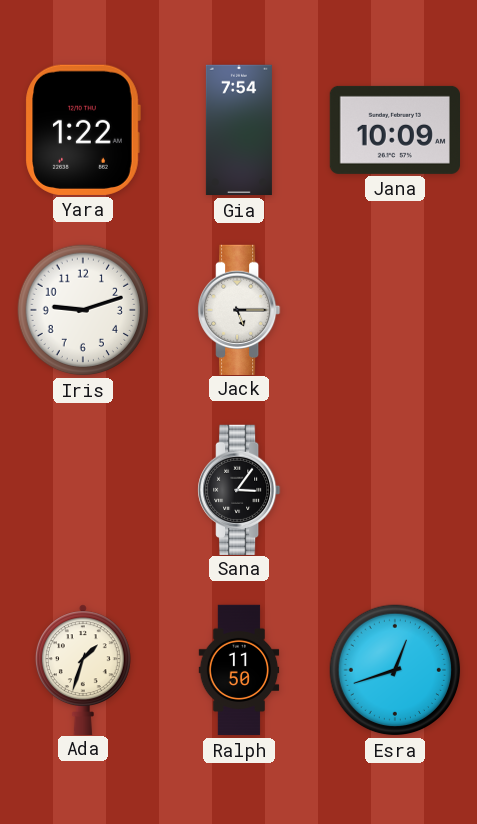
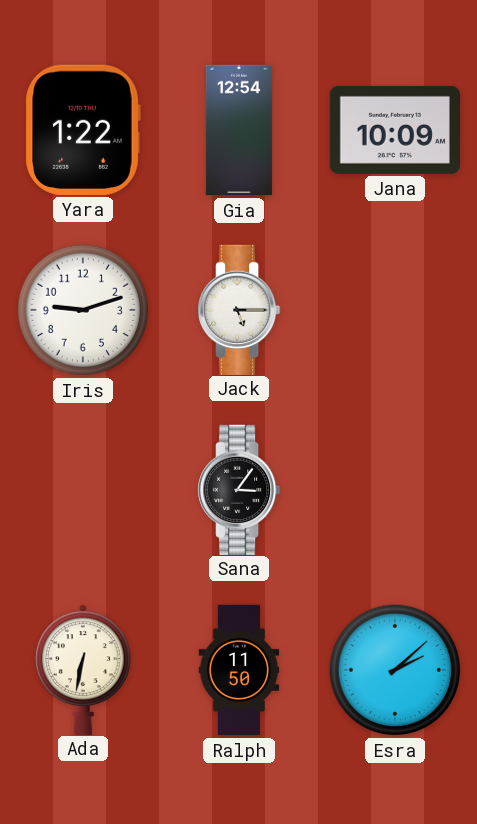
Gia: 7:54 -> 12:54 (239, 130)
Ada: 1:33 -> 6:32 (83, 669)
Esra: 12:42 -> 2:08 (395, 670)
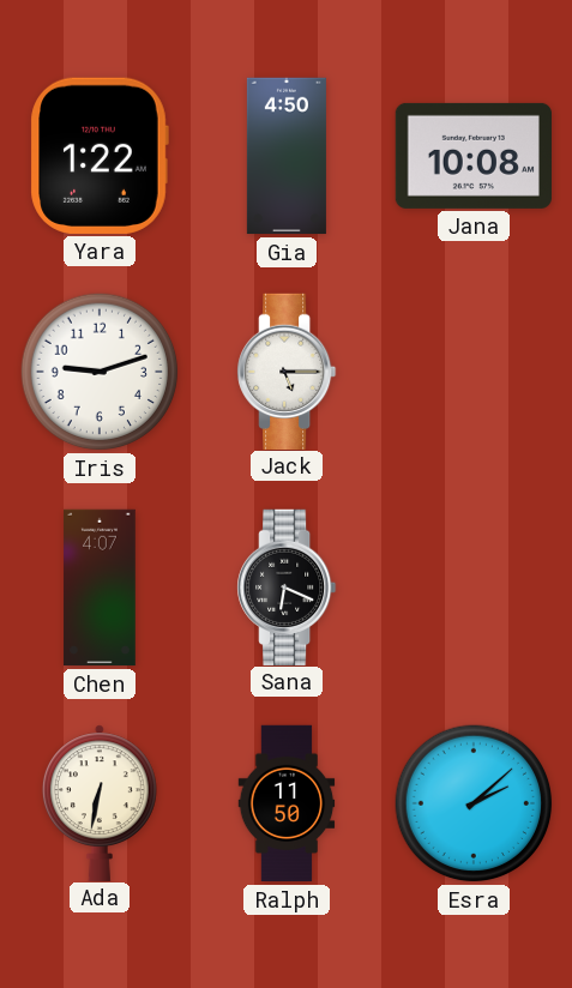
Gia: 12:54 -> 4:50 (287, 156)
Jana: 10:09 -> 10:08 (472, 156)
Chen: none -> 4:07 (100, 588)
Sana: 3:06 -> 6:19 (288, 586)
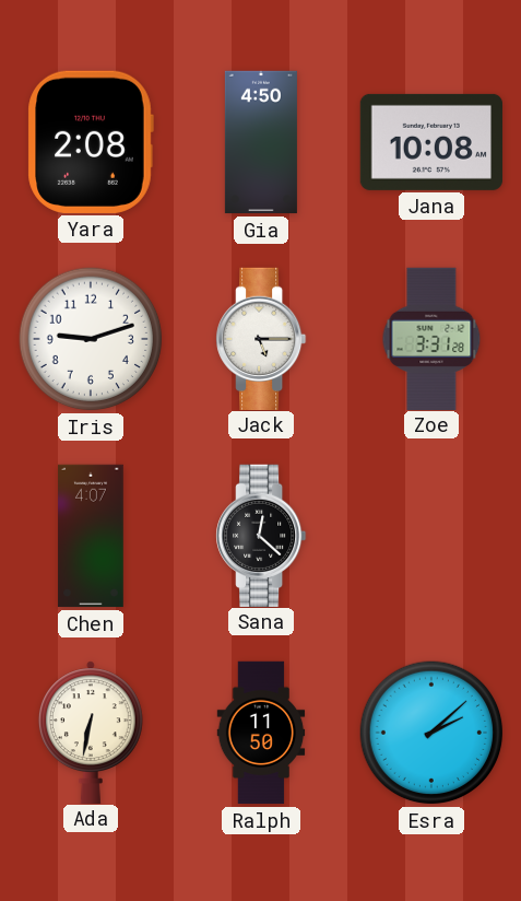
Yara: 1:22 -> 2:08 (91, 142)
Zoe: none -> 3:31 (431, 338)
Sana: 6:19 -> 12:22 (262, 535)
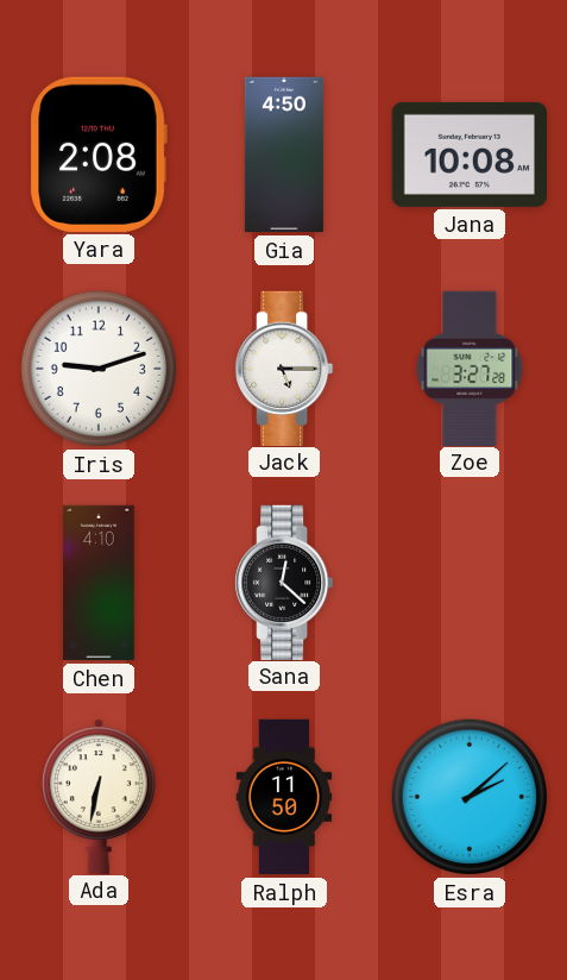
Zoe: 3:31 -> 3:27 (470, 367)
Chen: 4:07 -> 4:10 (99, 583)
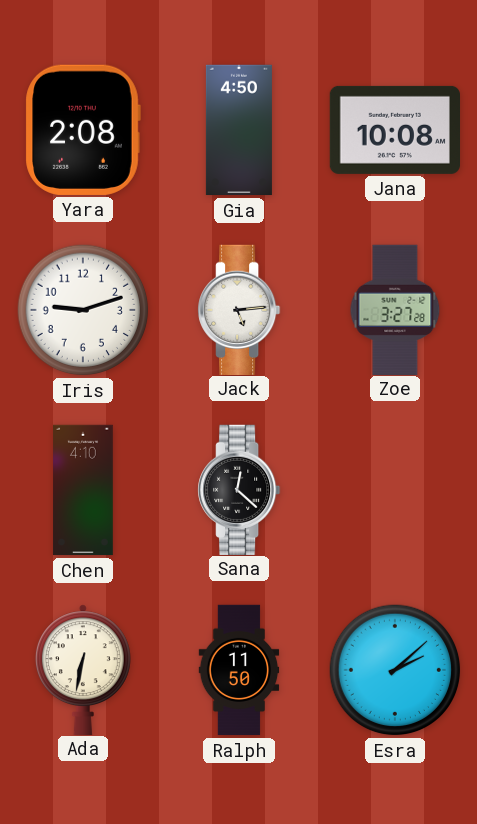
Jack: 5:15 -> 5:14 (240, 309)
